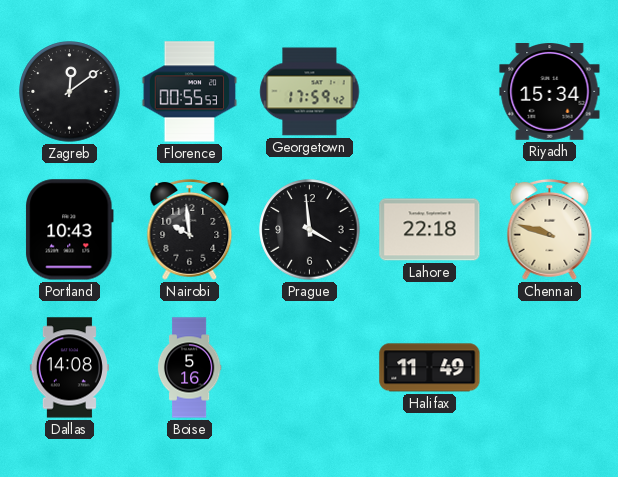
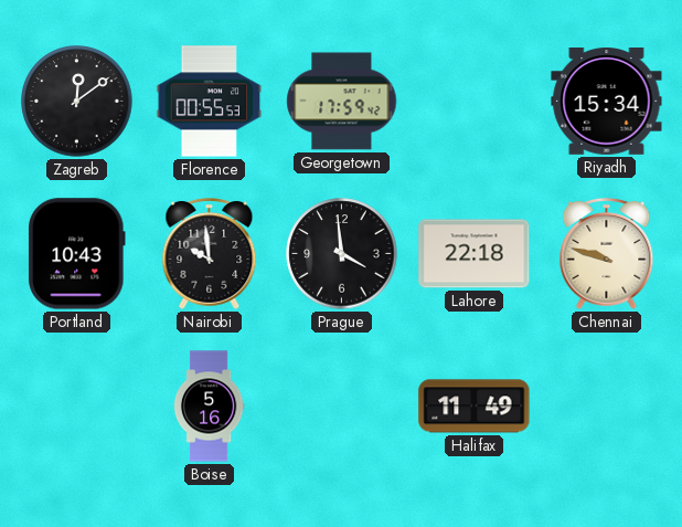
Dallas: 14:08 -> none (69, 368)
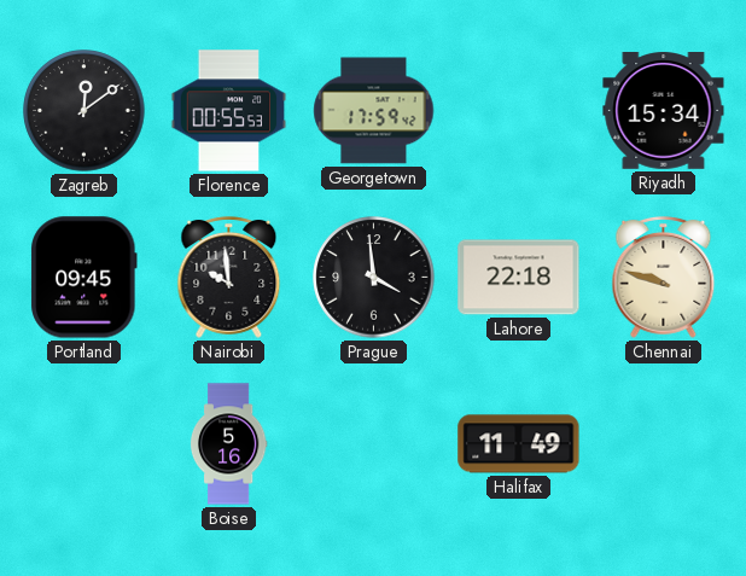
Portland: 10:43 -> 09:45 (84, 278)
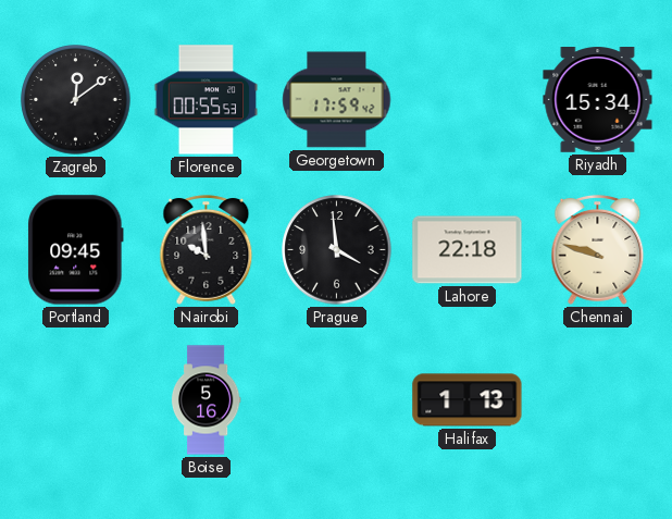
Halifax: 11:49 -> 1:13 (468, 400)
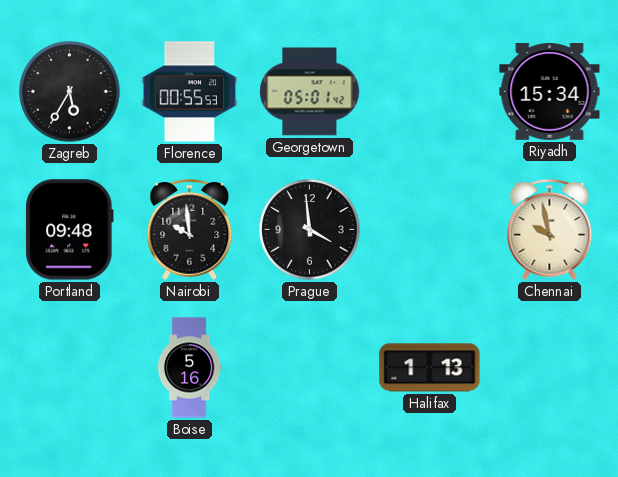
Zagreb: 12:09 -> 5:35 (70, 92)
Georgetown: 17:59 -> 05:01 (310, 92)
Portland: 09:45 -> 09:48 (70, 230)
Lahore: 22:18 -> none (468, 250)
Chennai: 9:48 -> 9:58 (550, 229)
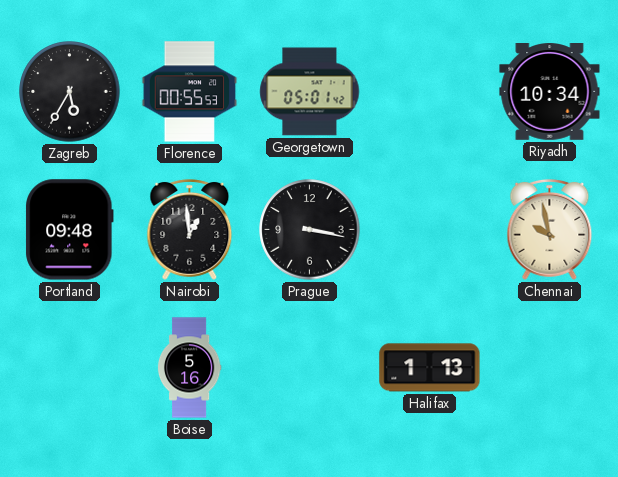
Riyadh: 15:34 -> 10:34 (550, 92)
Nairobi: 9:59 -> 12:59 (190, 229)
Prague: 3:59 -> 3:17 (310, 230)
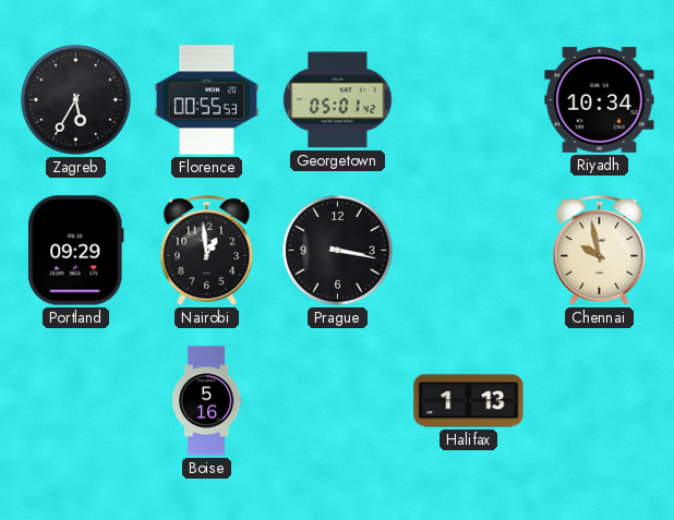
Portland: 09:48 -> 09:29 (76, 251)
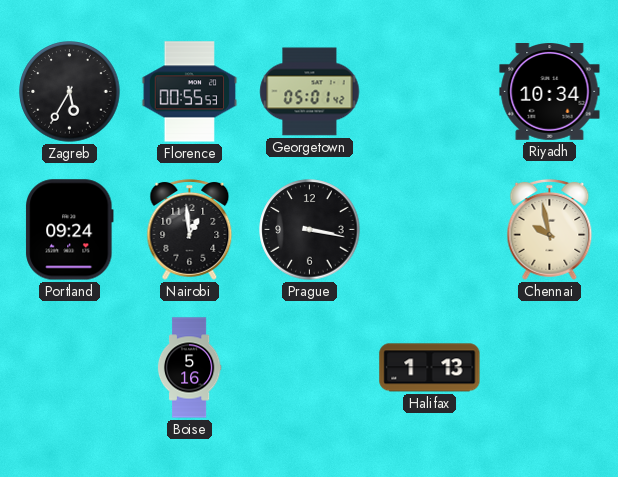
Portland: 09:29 -> 09:24 (70, 230)
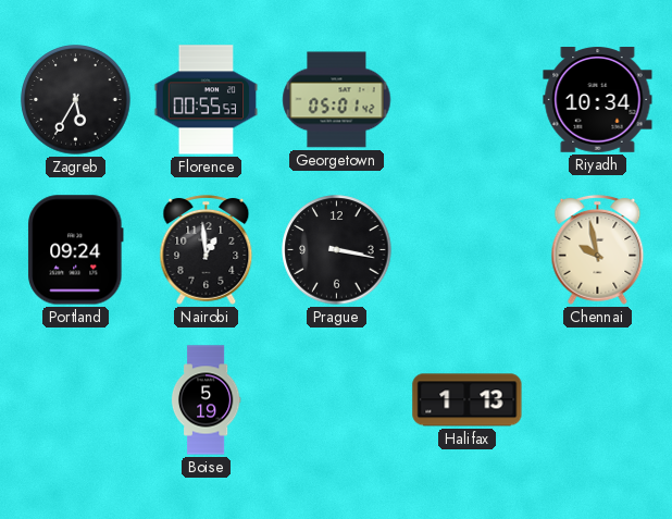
Boise: 5:16 -> 5:19 (206, 400)
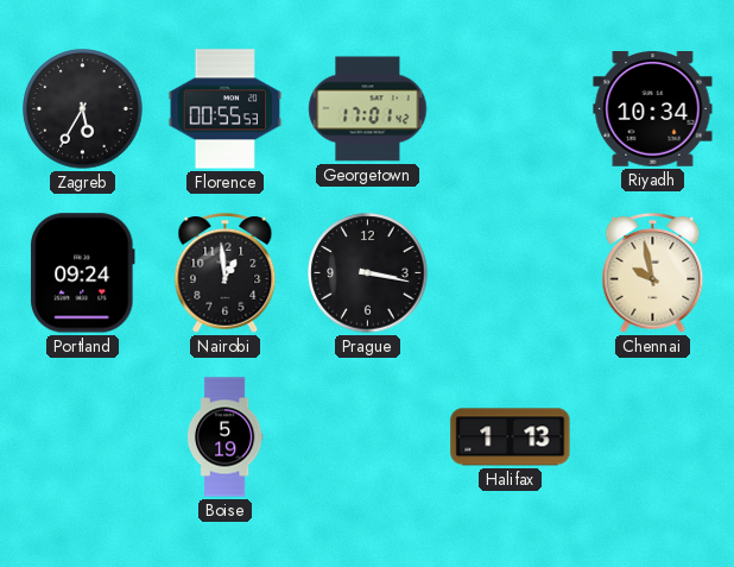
Georgetown: 05:01 -> 17:01 (368, 109)
